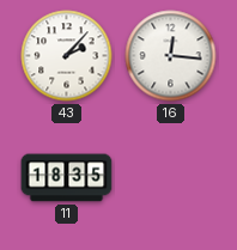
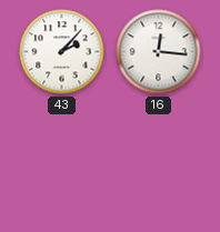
11: 18:35 -> none (67, 178)
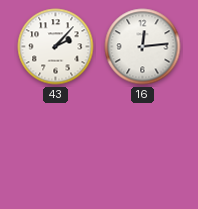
16: 12:16 -> 12:14 (143, 47)
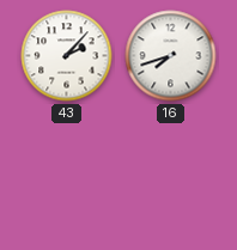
16: 12:14 -> 7:42 (171, 56)
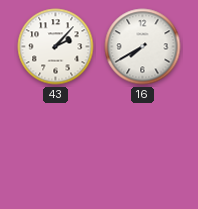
16: 7:42 -> 7:40 (143, 47)
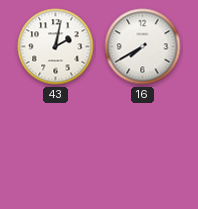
43: 2:07 -> 2:02 (56, 47)
